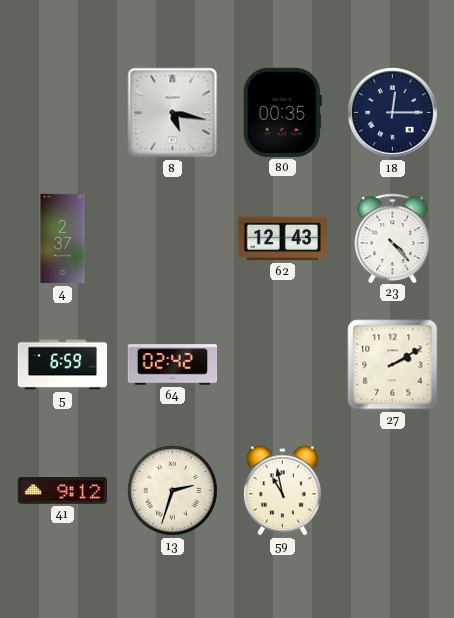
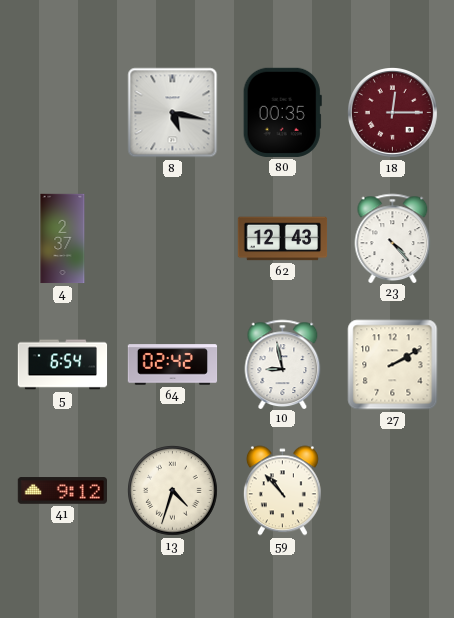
18 dial: navy -> burgundy (393, 113)
5: 6:59 -> 6:54 (63, 365)
10: none -> 8:58 (283, 364)
13: 2:33 -> 4:33 (173, 491)
59: 10:58 -> 10:53 (282, 491)
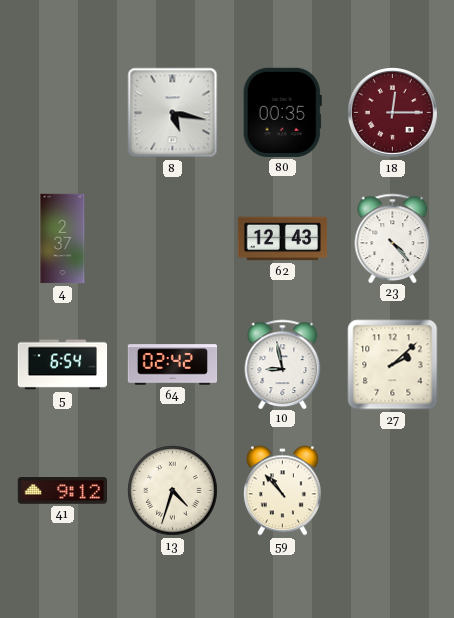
27: 2:10 -> 2:08 (393, 365)
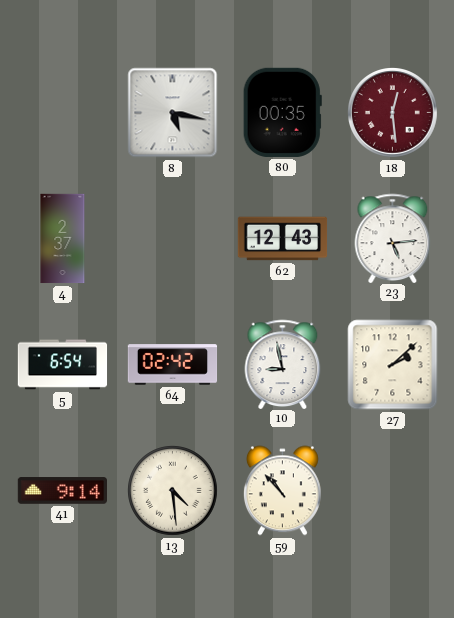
18: 12:15 -> 12:29 (393, 113)
23: 4:23 -> 5:14 (393, 238)
41: 9:12 -> 9:14 (62, 491)
13: 4:33 -> 4:29 (173, 491)
